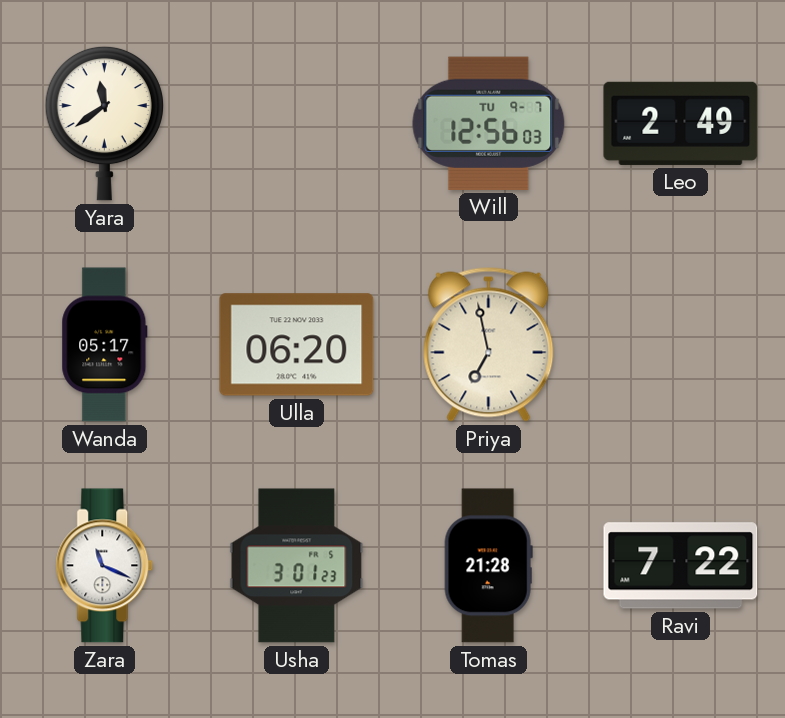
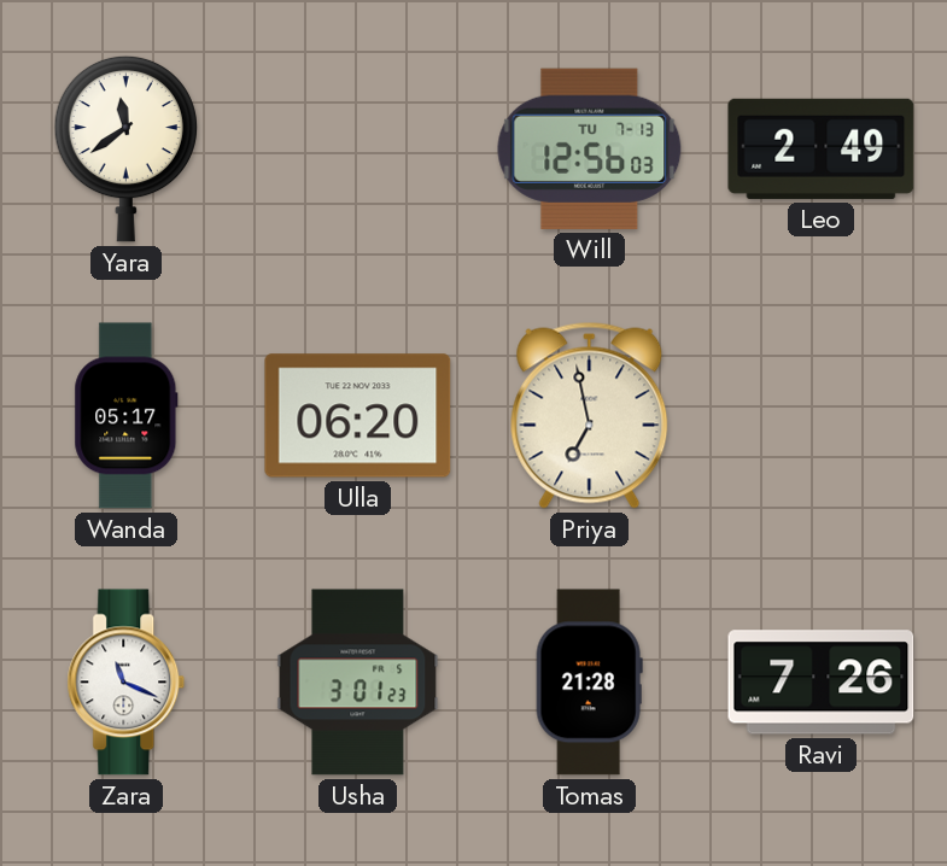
Will date: TU 9-7 -> TU 7-13 (590, 148)
Ravi: 7:22 -> 7:26 (822, 683)
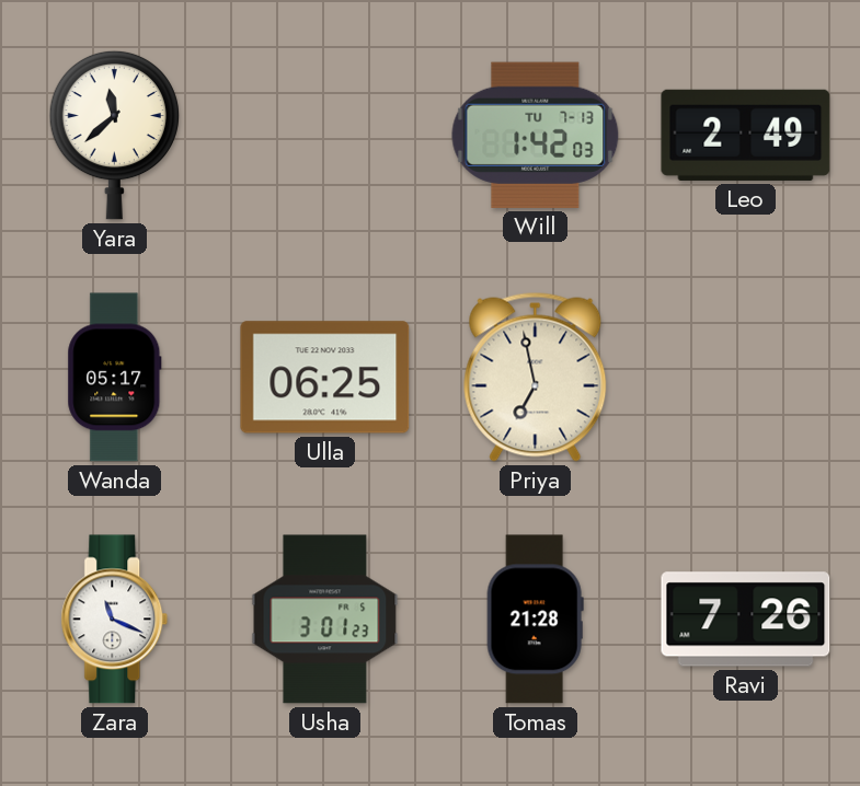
Yara: 11:39 -> 11:38 (114, 135)
Will: 12:56 -> 1:42 (536, 135)
Ulla: 06:20 -> 06:25 (325, 378)
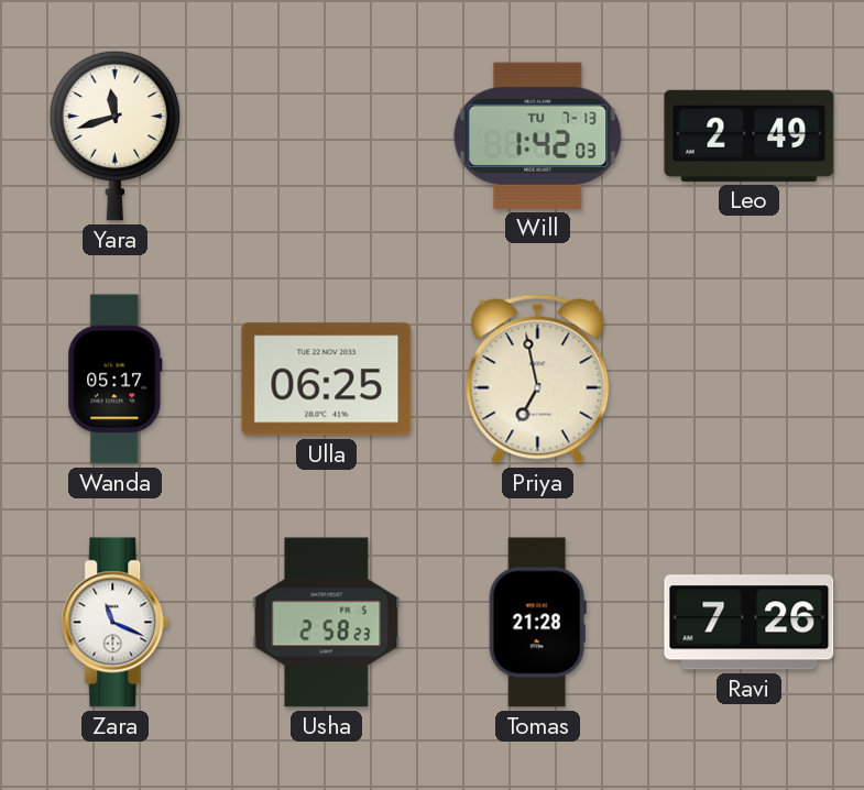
Yara: 11:38 -> 11:42 (114, 135)
Usha: 3:01 -> 2:58 (327, 623)
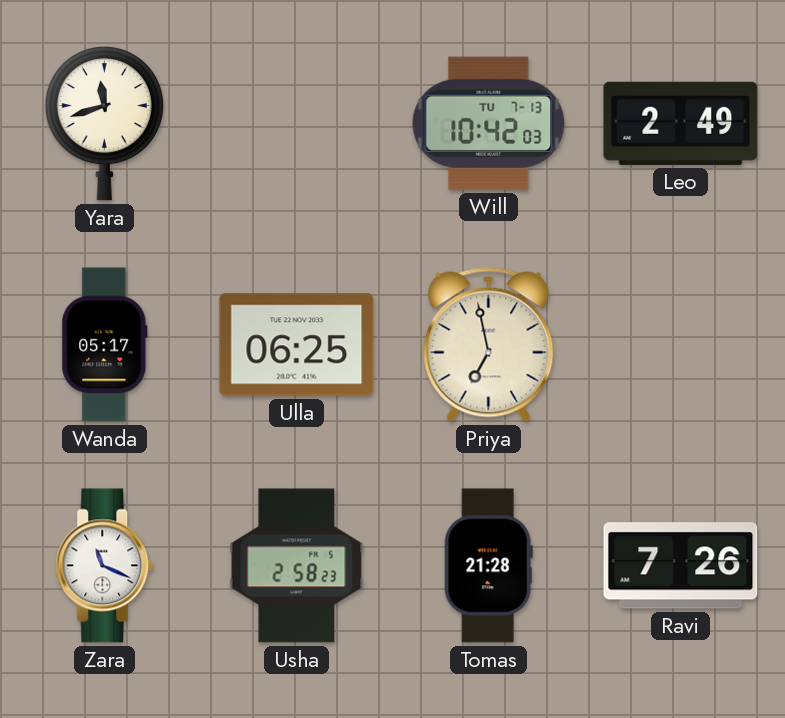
Will: 1:42 -> 10:42 (489, 123)
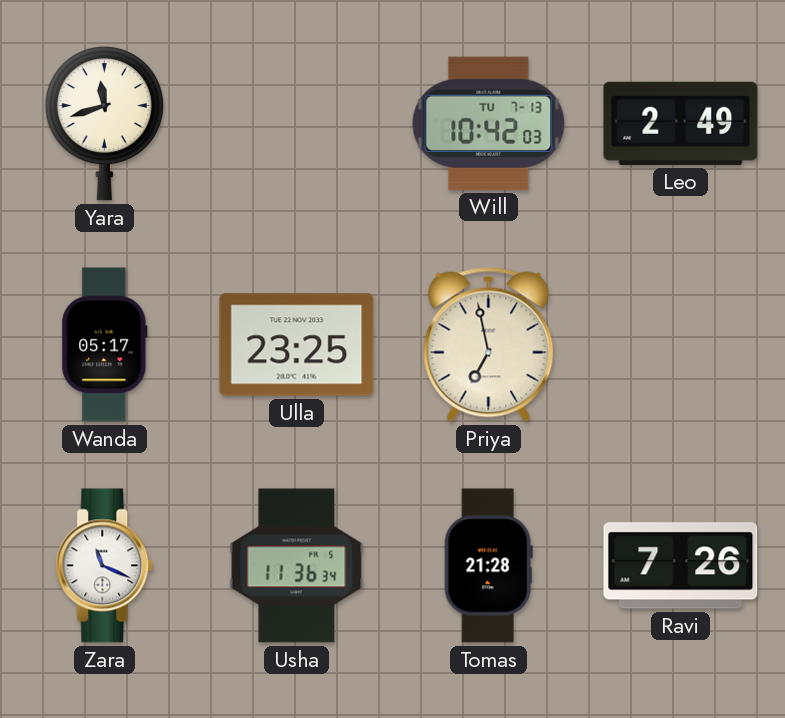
Ulla: 06:25 -> 23:25 (297, 345)
Usha: 2:58 -> 11:36 (297, 566)
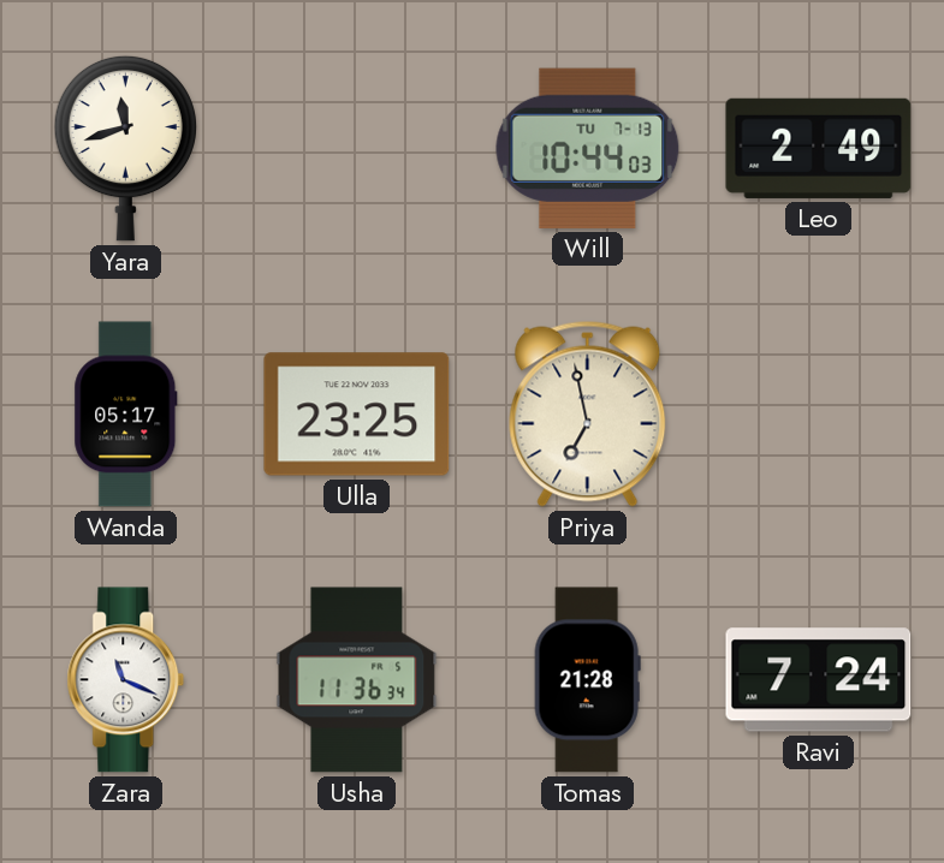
Will: 10:42 -> 10:44 (588, 148)
Ravi: 7:26 -> 7:24 (819, 680)
